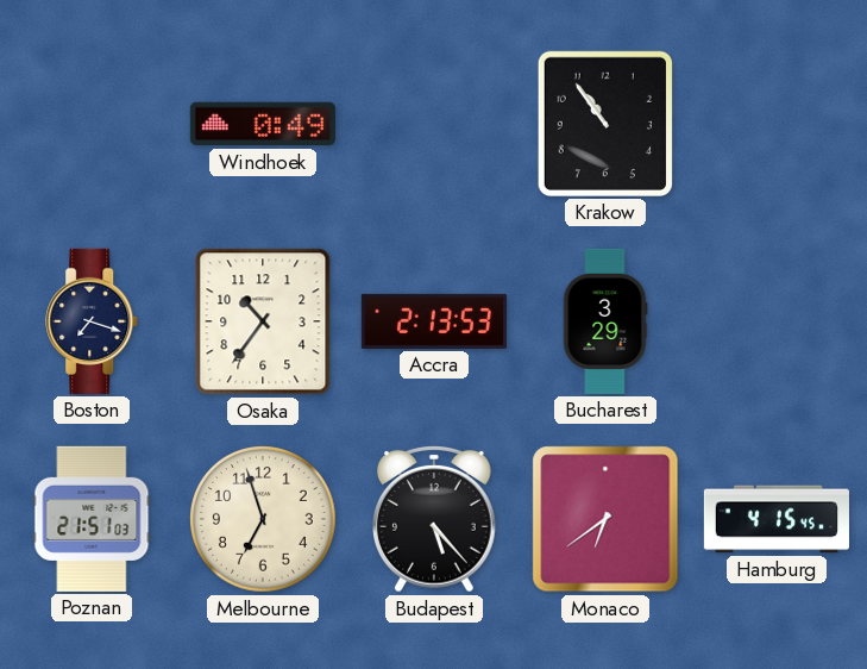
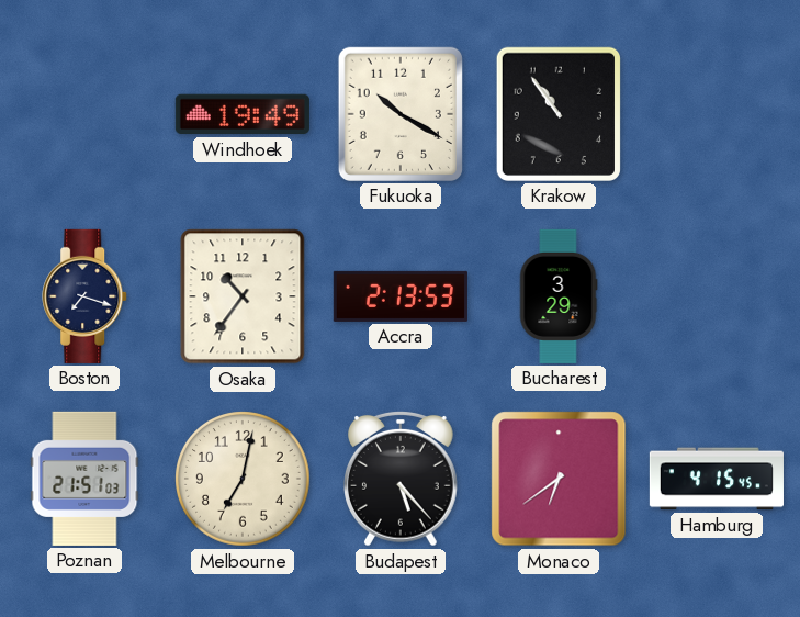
Windhoek: 0:49 -> 19:49 (243, 114)
Fukuoka: none -> 10:20 (401, 114)
Melbourne: 6:57 -> 7:02 (244, 480)
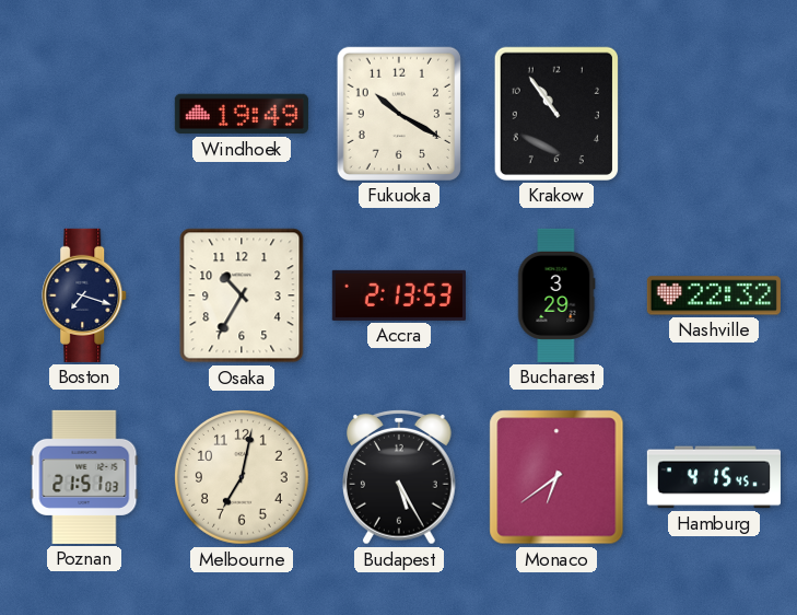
Osaka: 10:36 -> 10:35 (242, 295)
Nashville: none -> 22:32 (714, 295)
Budapest: 5:23 -> 5:25 (400, 477)
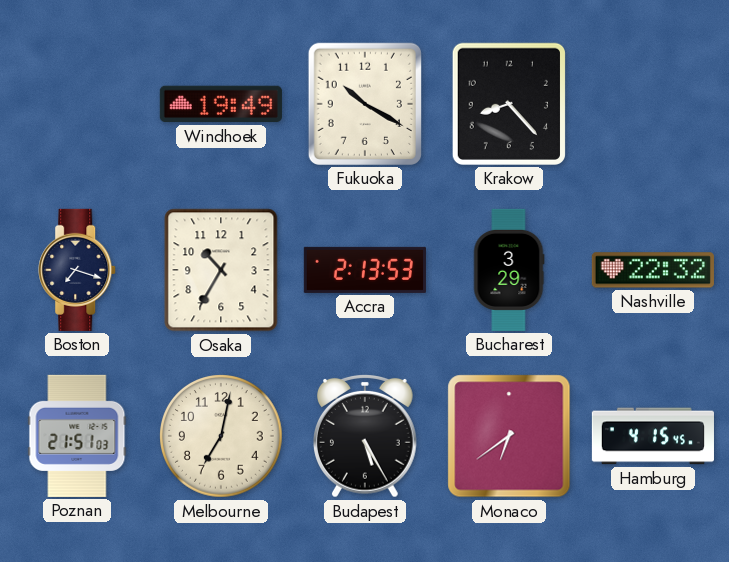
Krakow: 10:54 -> 8:23 (509, 104)
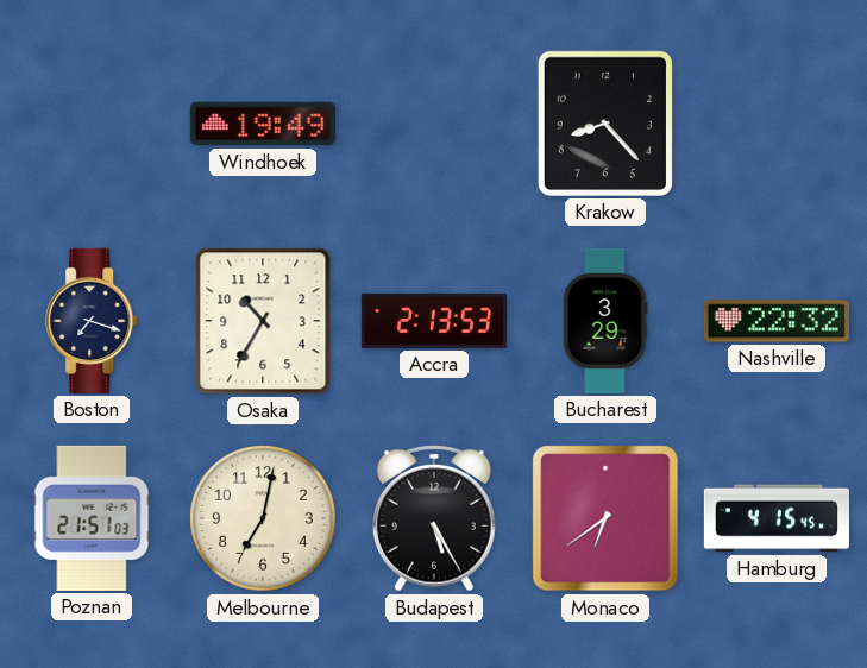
Fukuoka: 10:20 -> none (365, 104)
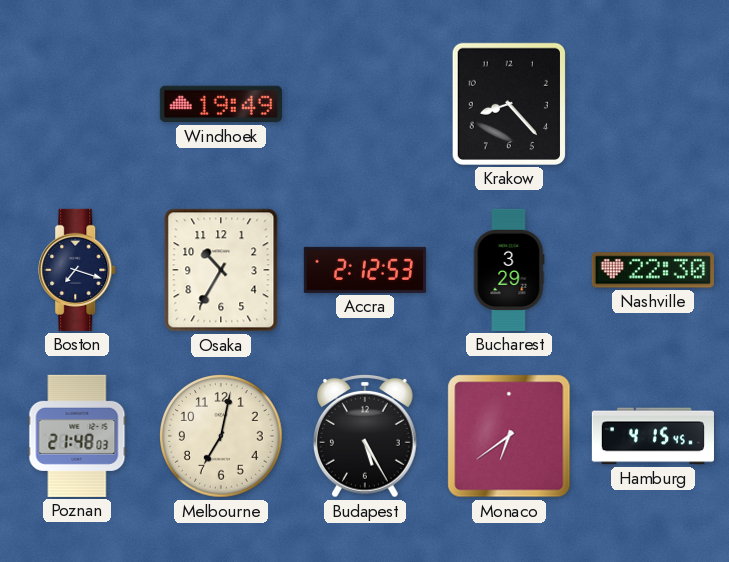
Accra: 2:13 -> 2:12 (365, 270)
Nashville: 22:32 -> 22:30 (653, 270)
Poznan: 21:51 -> 21:48 (77, 436)
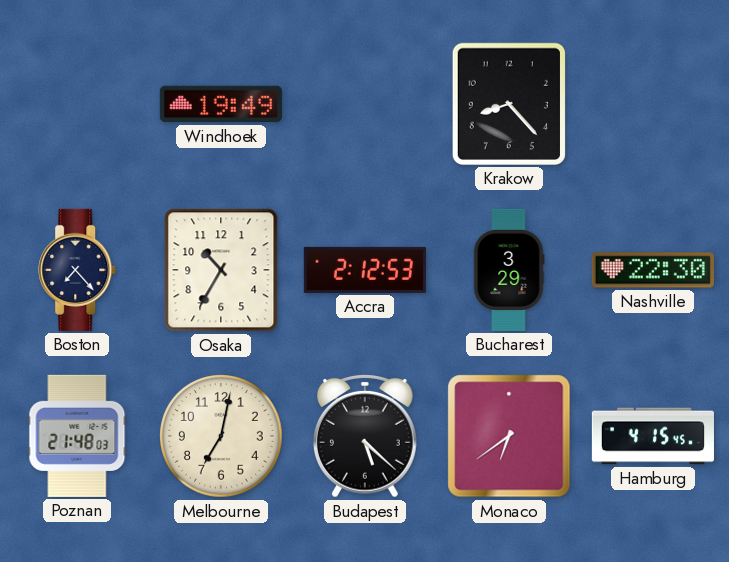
Boston: 7:18 -> 7:23 (78, 270)
Budapest: 5:25 -> 5:22 (366, 436)
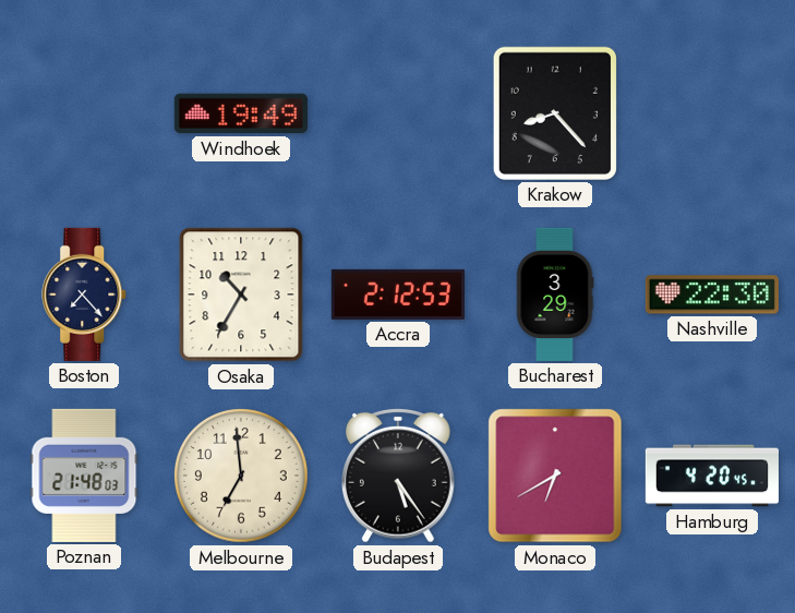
Melbourne: 7:02 -> 6:59 (242, 477)
Budapest: 5:22 -> 5:24 (399, 476)
Monaco: 6:39 -> 6:40 (555, 476)
Hamburg: 4:15 -> 4:20 (712, 476)
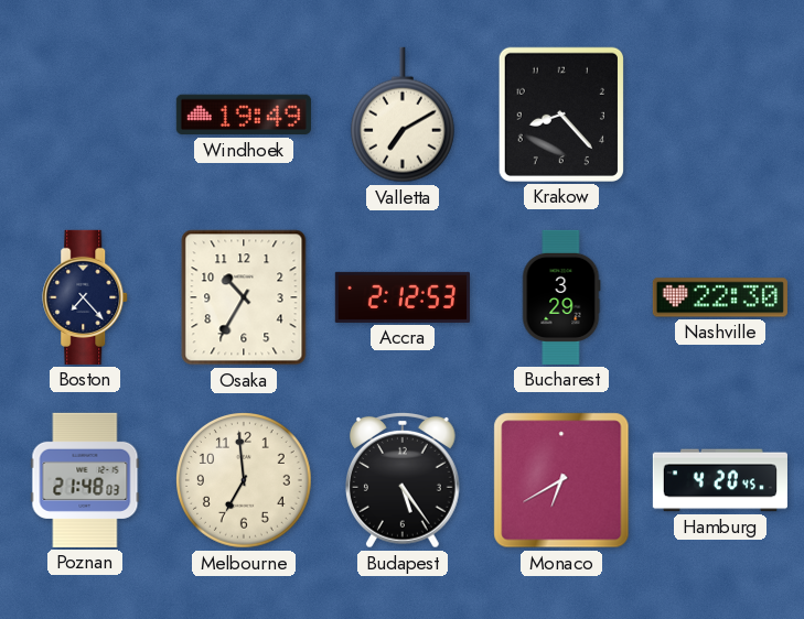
Valletta: none -> 7:10 (403, 115)
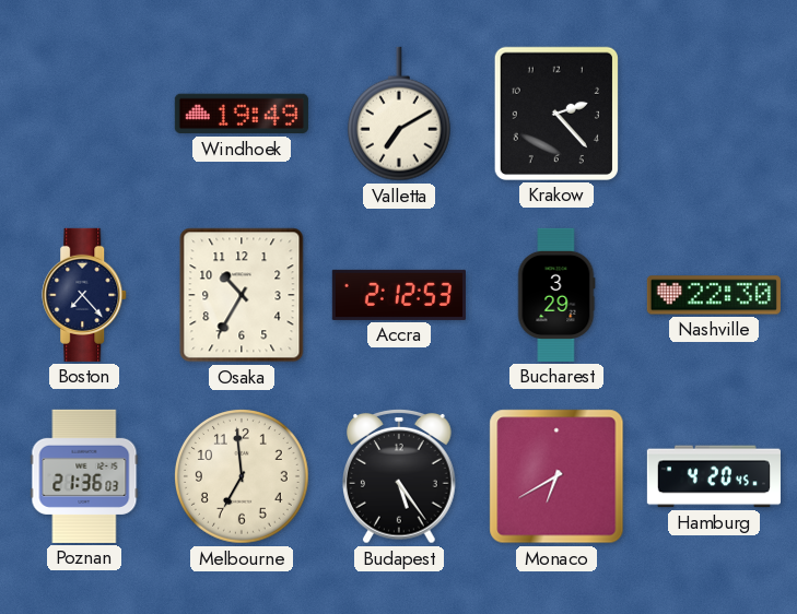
Krakow: 8:23 -> 2:23 (556, 114)
Poznan: 21:48 -> 21:36 (84, 476)
